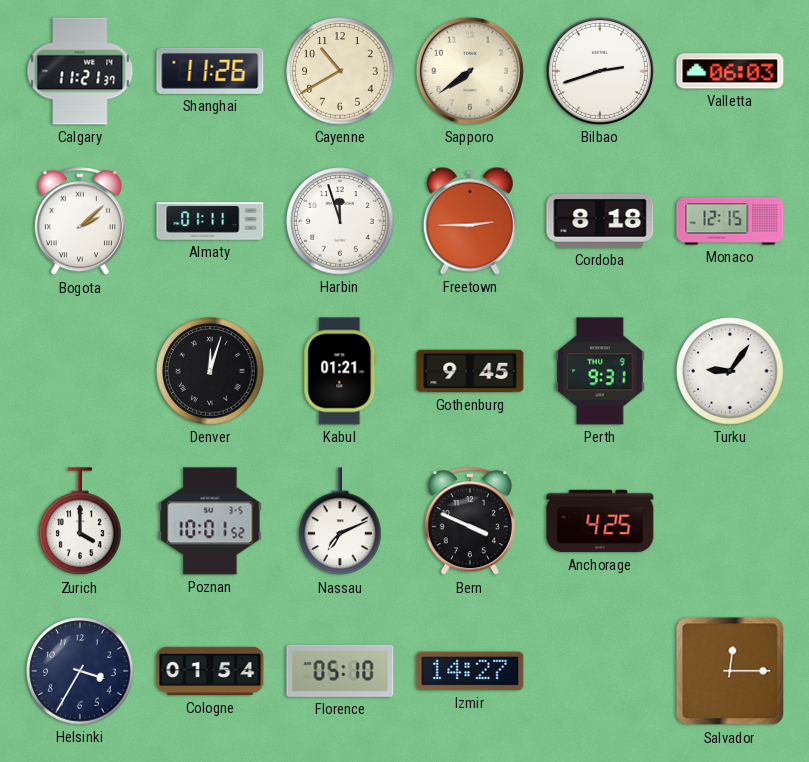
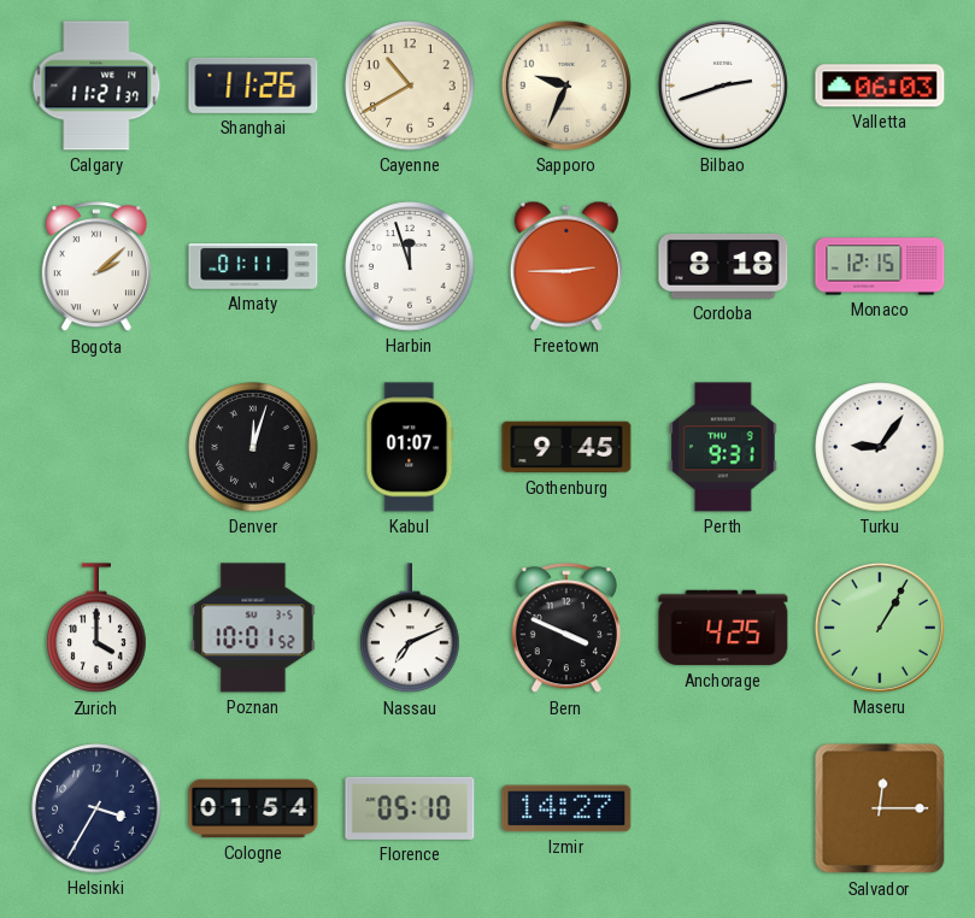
Sapporo: 7:39 -> 9:34 (566, 86)
Kabul: 01:21 -> 01:07 (410, 447)
Maseru: none -> 1:05 (880, 628)
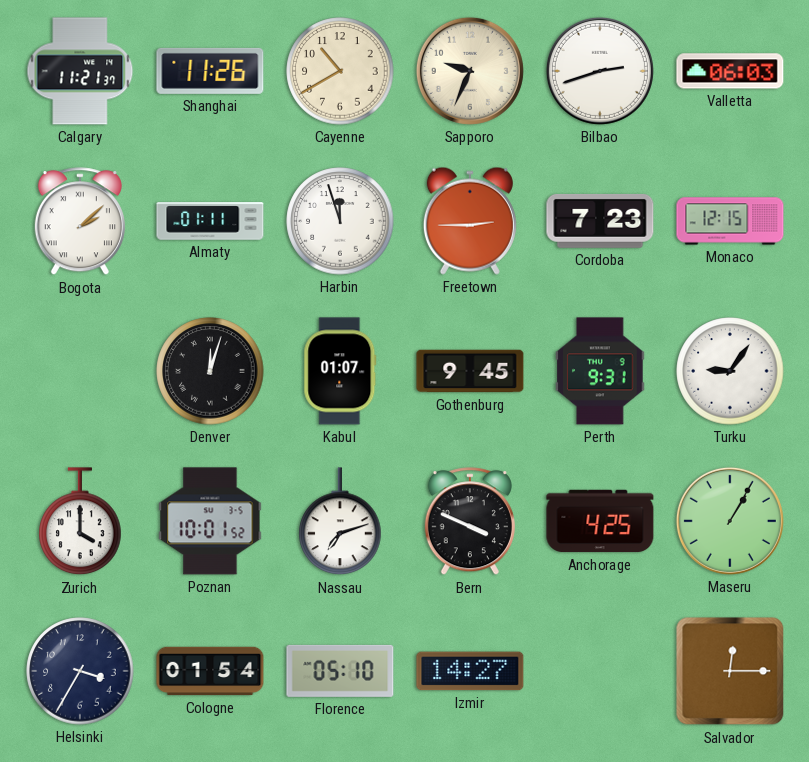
Cordoba: 8:18 -> 7:23 (600, 221)
Nassau: 7:11 -> 7:12 (340, 522)
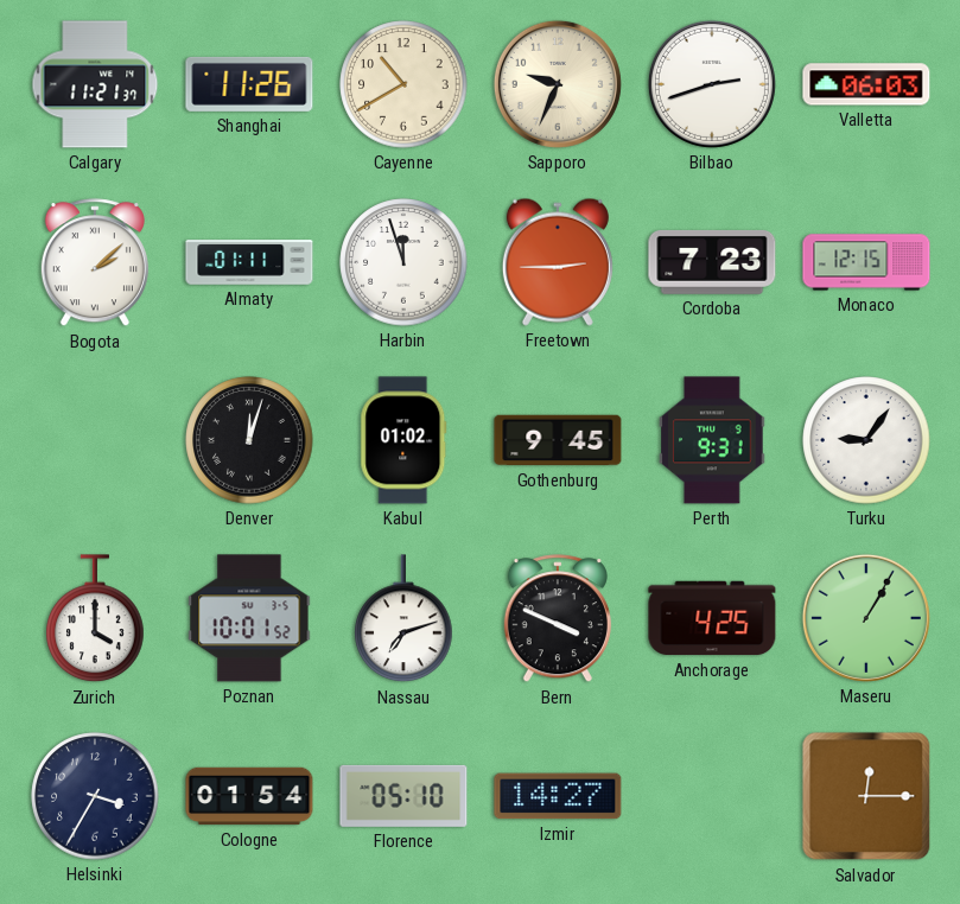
Kabul: 01:07 -> 01:02 (403, 440)
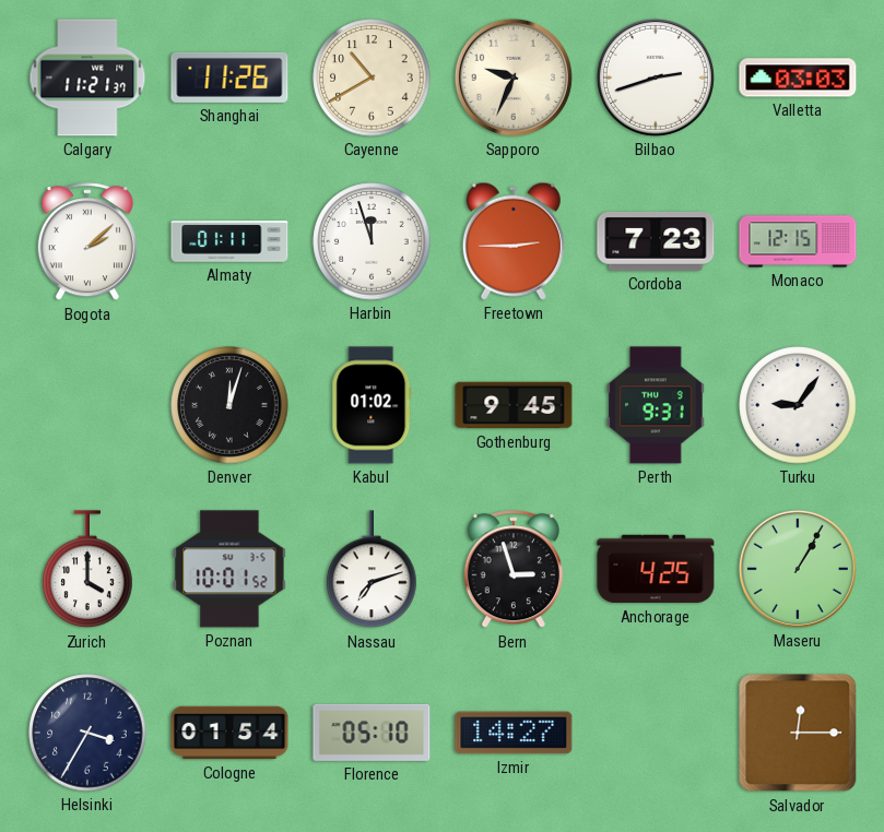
Valletta: 06:03 -> 03:03 (798, 78)
Bern: 3:49 -> 2:57 (514, 570)
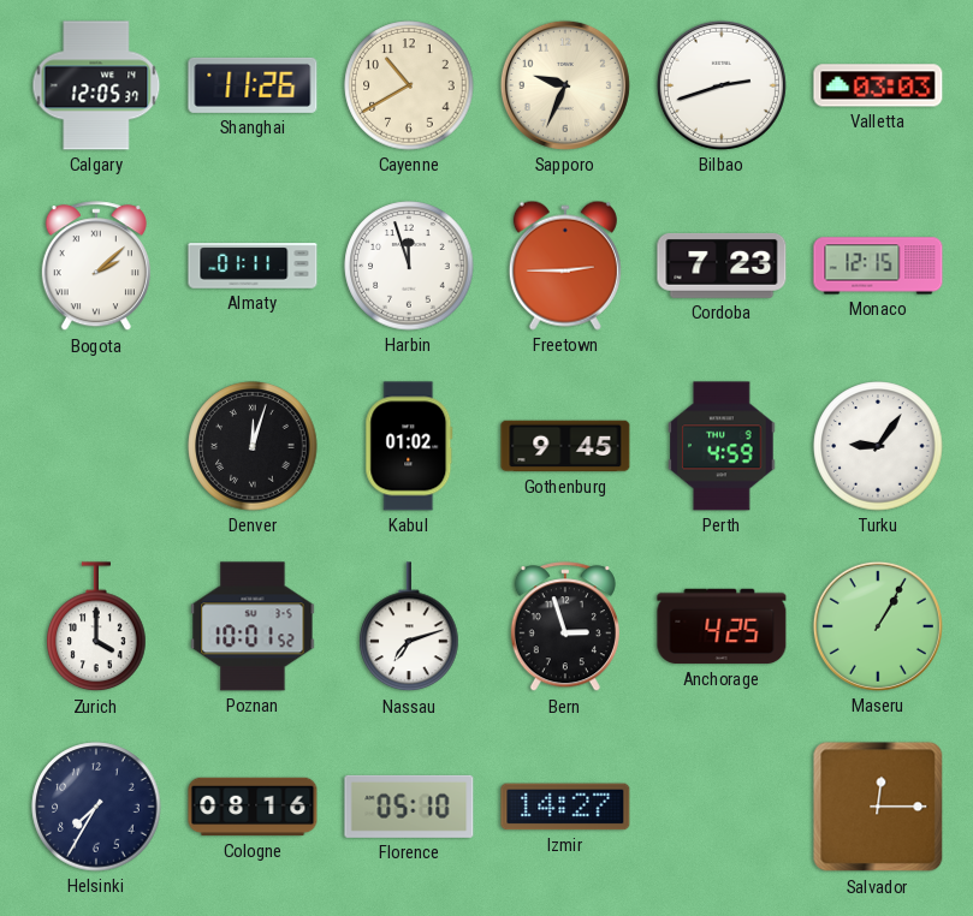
Calgary: 11:21 -> 12:05 (96, 85)
Perth: 9:31 -> 4:59 (722, 446)
Helsinki: 3:35 -> 7:35 (96, 807)
Cologne: 01:54 -> 08:16 (253, 807)
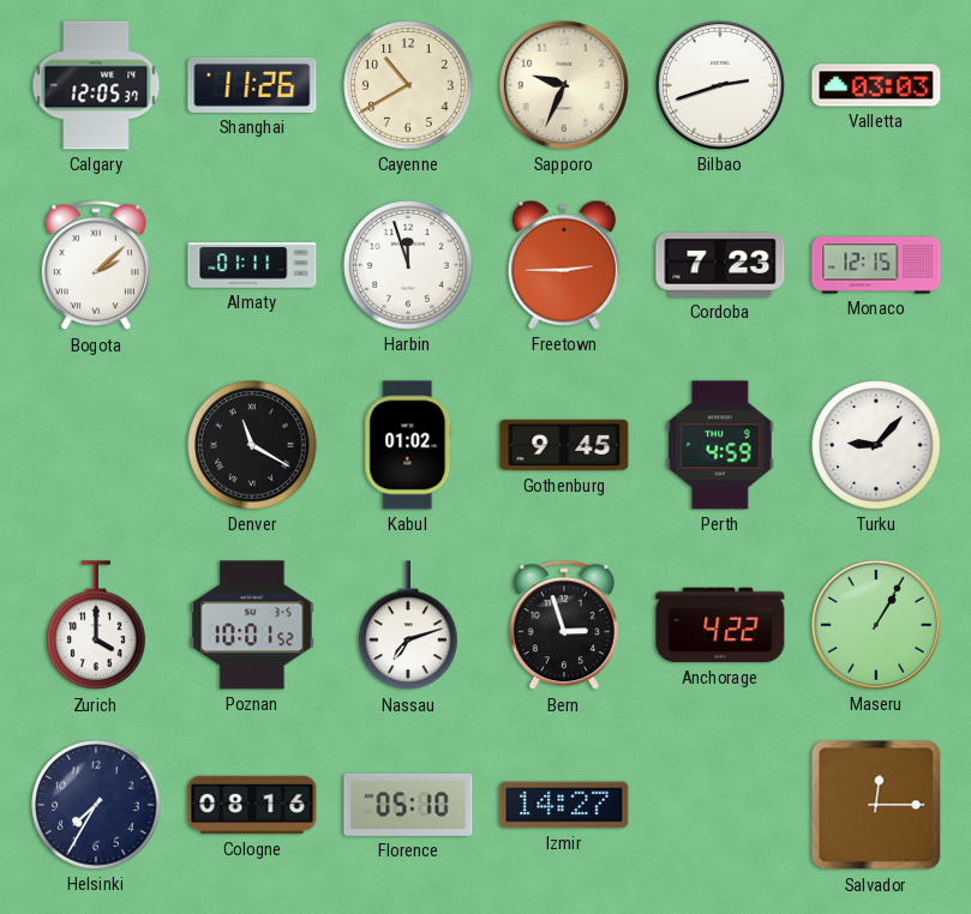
Denver: 12:03 -> 11:20 (252, 445)
Turku: 9:06 -> 9:07 (876, 445)
Anchorage: 4:25 -> 4:22 (720, 625)
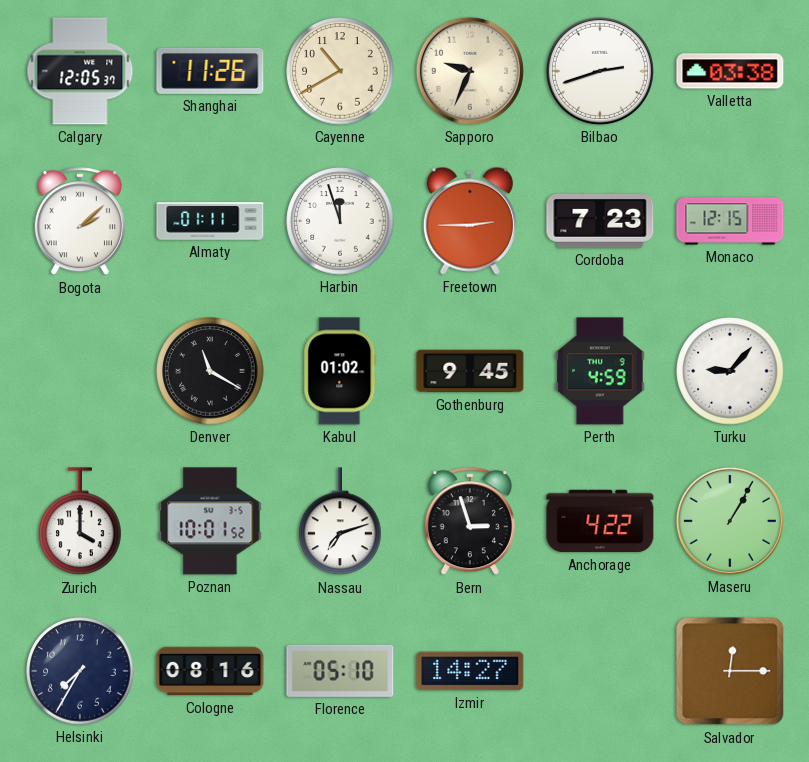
Valletta: 03:03 -> 03:38 (730, 71)
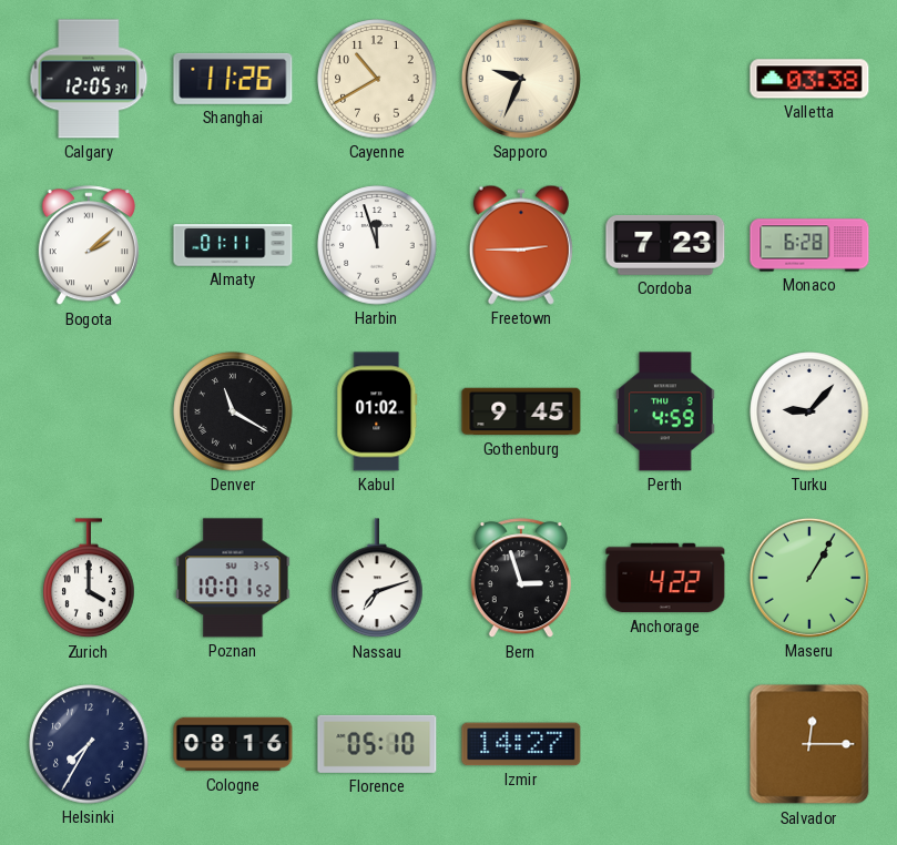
Bilbao: 2:42 -> none (600, 71)
Monaco: 12:15 -> 6:28 (809, 245)
